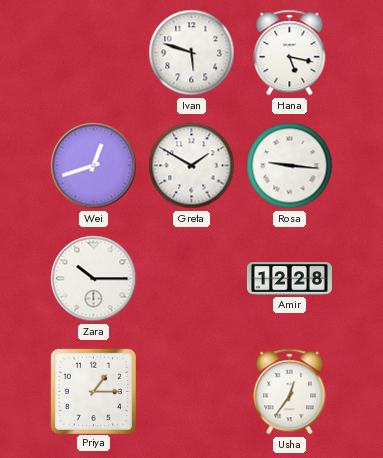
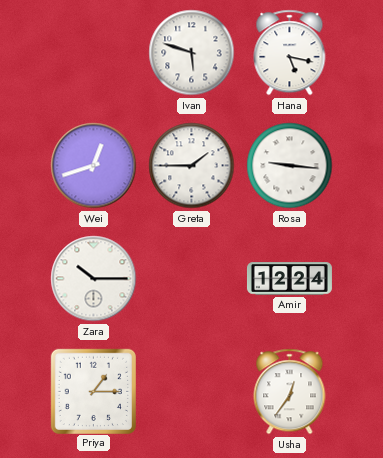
Greta: 1:50 -> 1:45 (192, 166)
Amir: 12:28 -> 12:24 (289, 279)
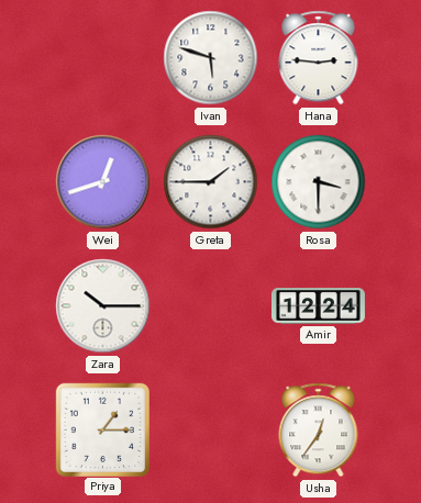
Hana: 5:17 -> 2:46 (319, 58)
Rosa: 9:16 -> 3:30 (319, 182)
